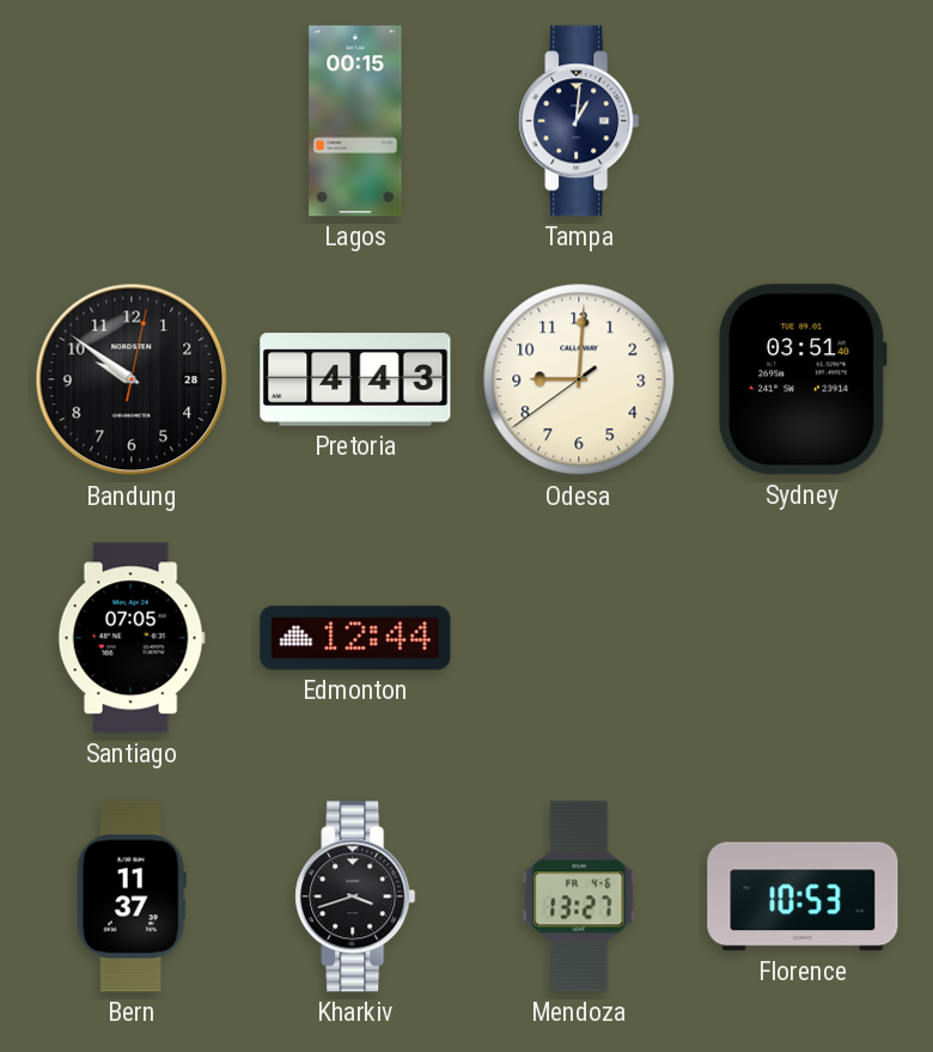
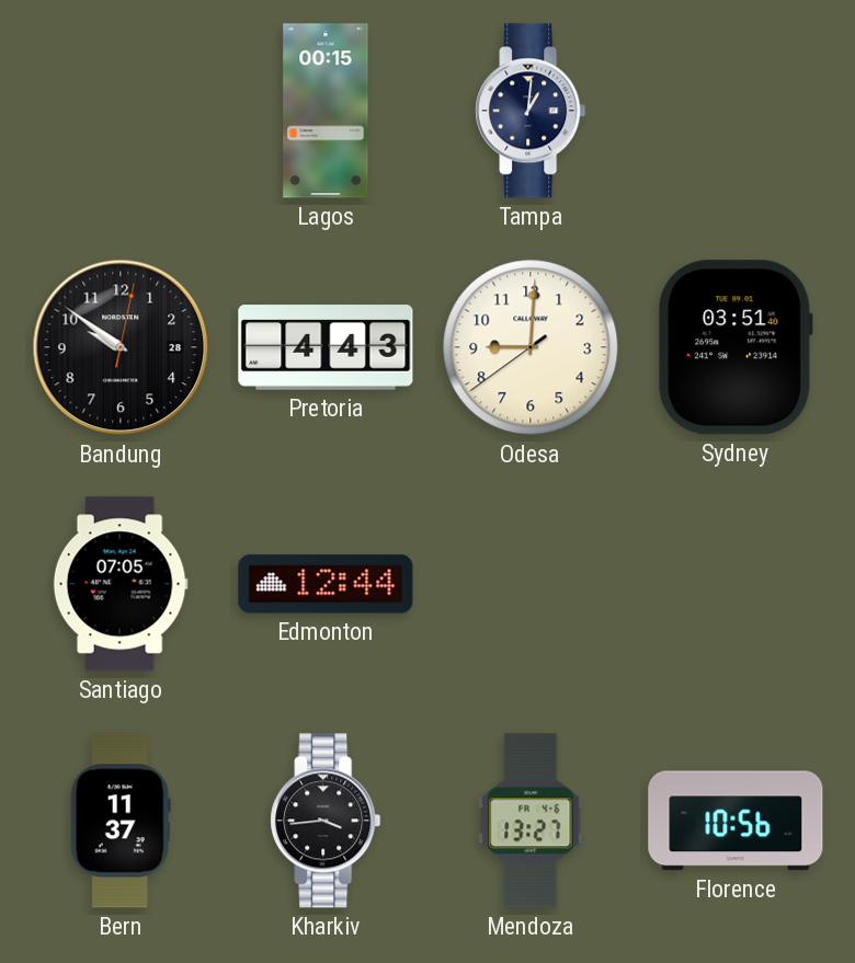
Kharkiv: 3:42 -> 3:44 (326, 821)
Florence: 10:53 -> 10:56 (736, 821)
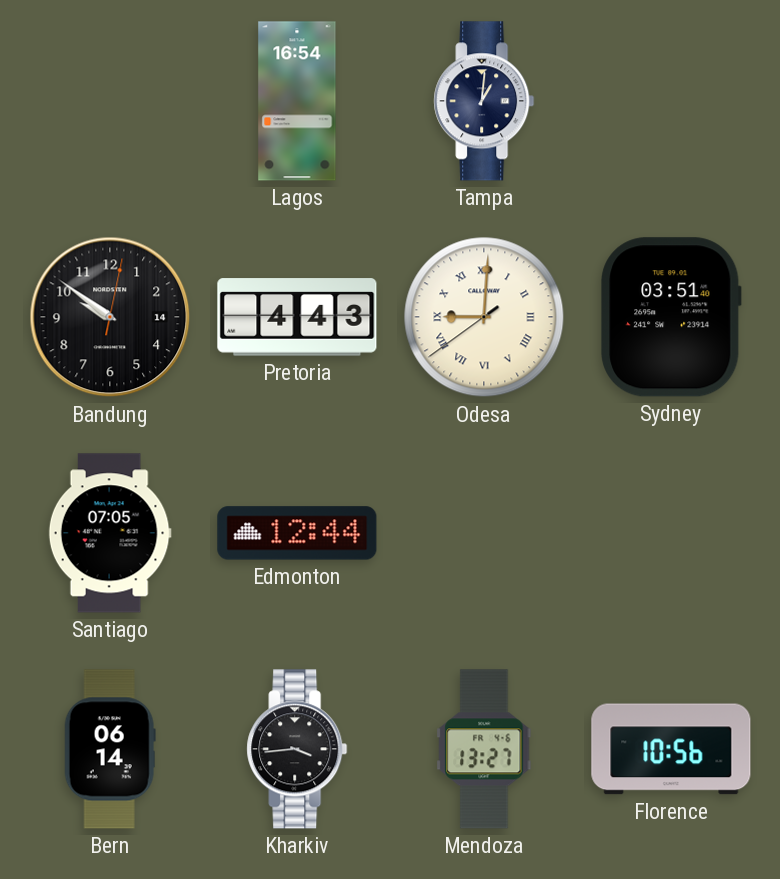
Lagos: 00:15 -> 16:54 (297, 101)
Bandung date: 28 -> 14 (110, 317)
Odesa numerals: Arabic -> Roman (484, 317)
Bern: 11:37 -> 06:14 (110, 749)
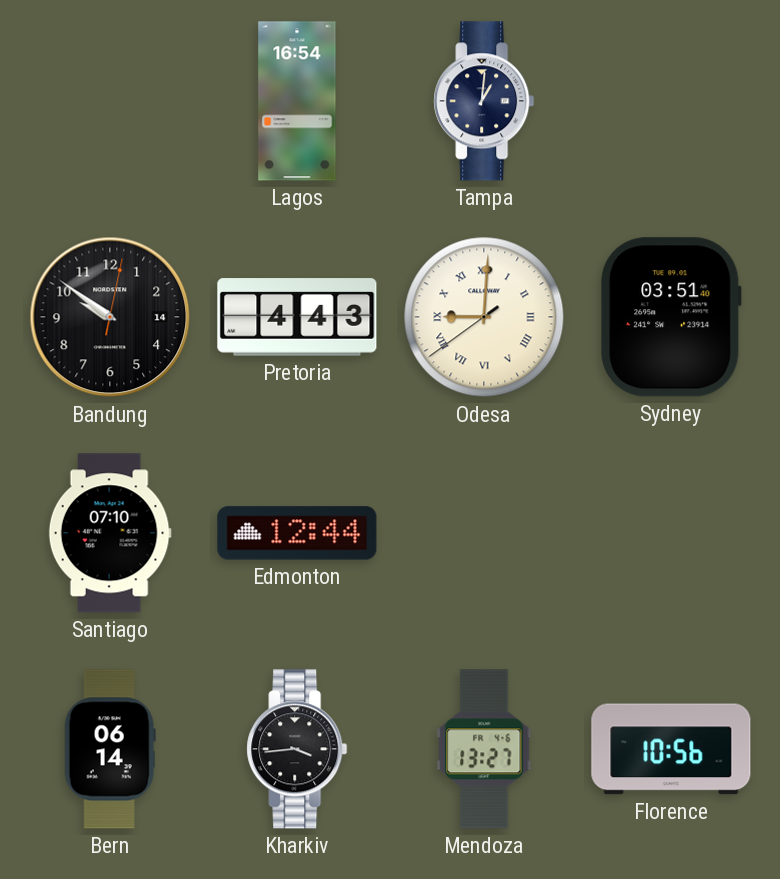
Santiago: 07:05 -> 07:10 (110, 533)
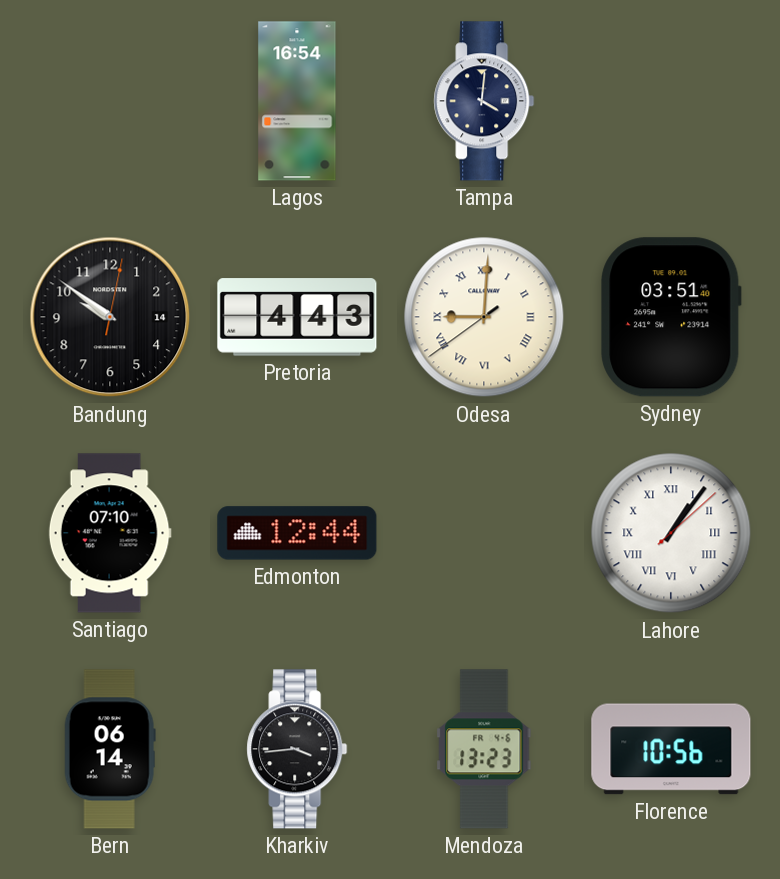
Tampa: 1:01 -> 4:01 (484, 101)
Lahore: none -> 1:06 (671, 533)
Mendoza: 13:27 -> 13:23 (484, 749)
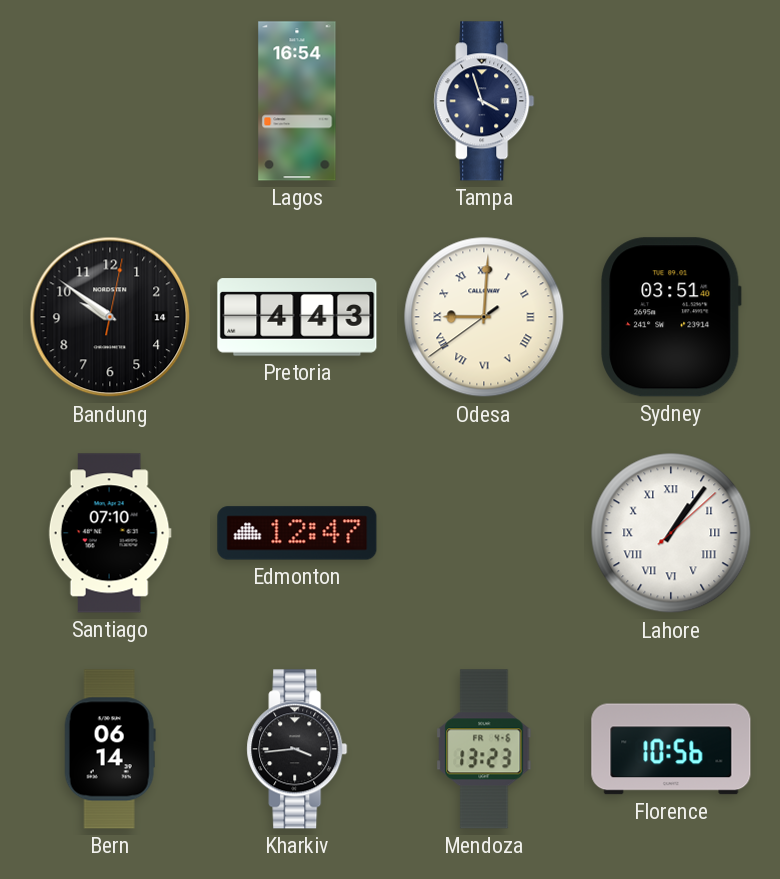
Tampa: 4:01 -> 3:57 (484, 101)
Edmonton: 12:44 -> 12:47 (297, 533)
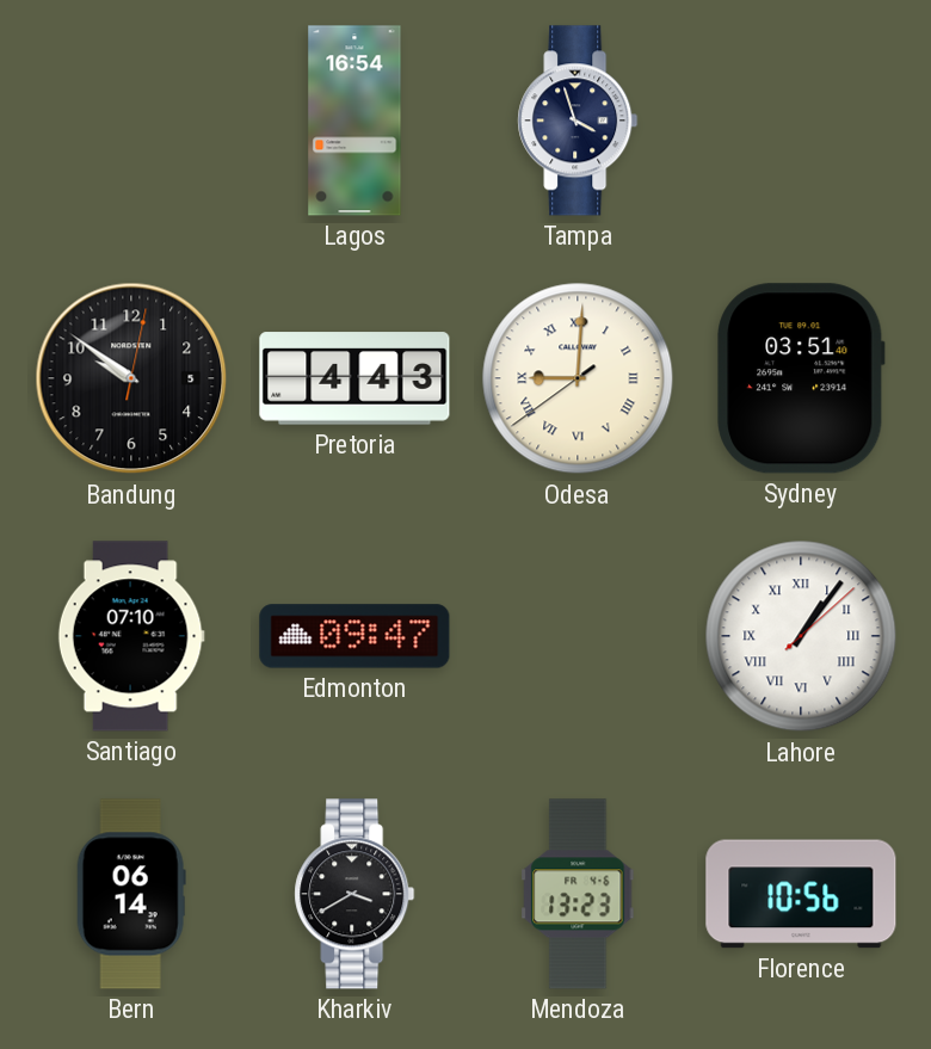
Bandung date: 14 -> 5 (131, 378)
Edmonton: 12:47 -> 09:47 (354, 636)
Kharkiv: 3:44 -> 3:40 (354, 894)
